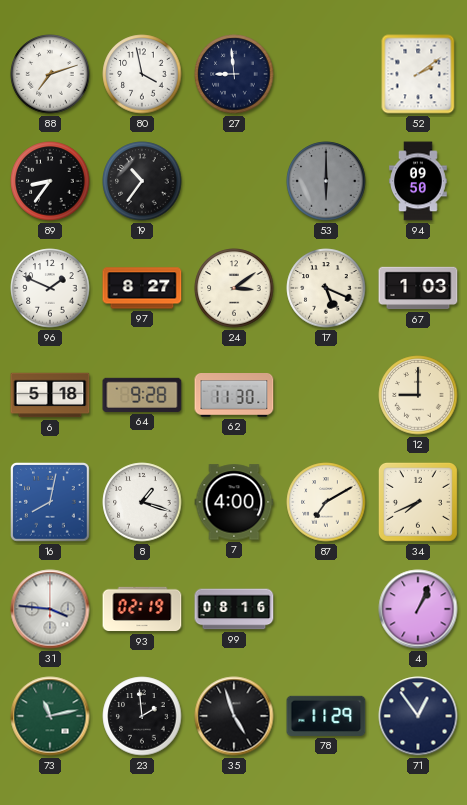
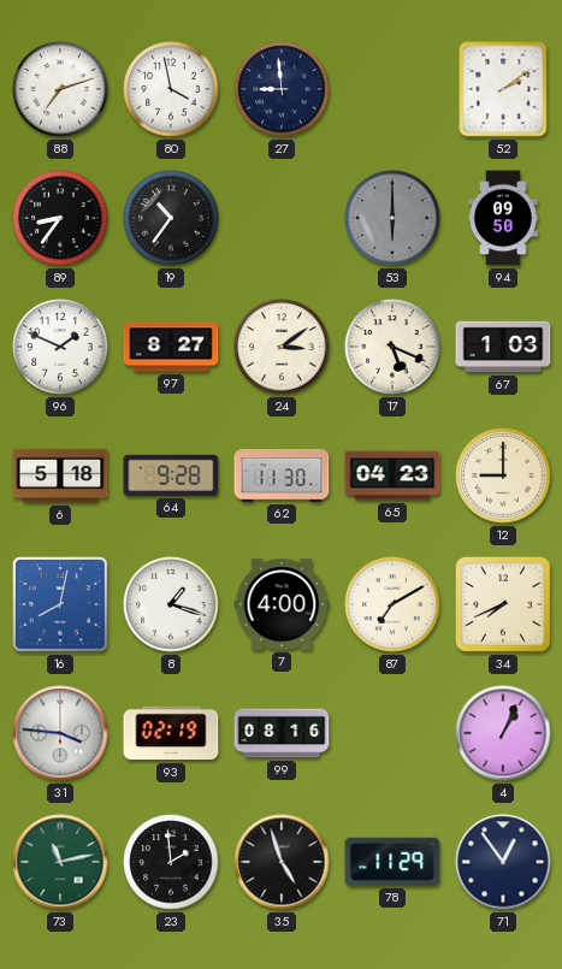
65: none -> 04:23 (392, 475)
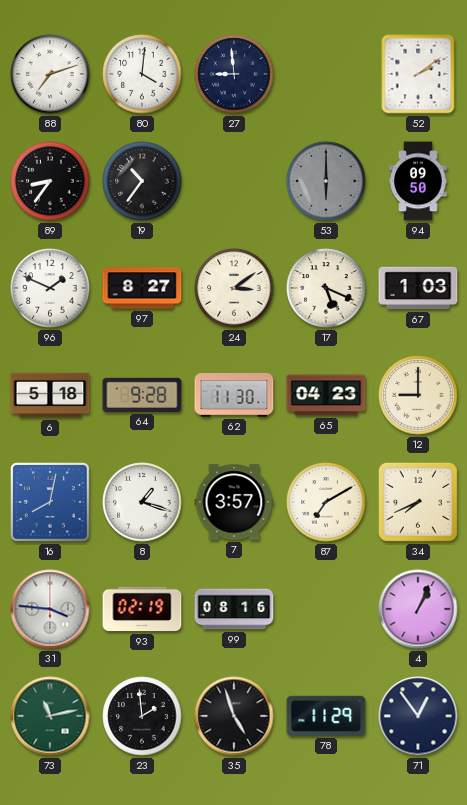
80: 3:58 -> 4:01 (142, 74)
7: 4:00 -> 3:57 (234, 502)
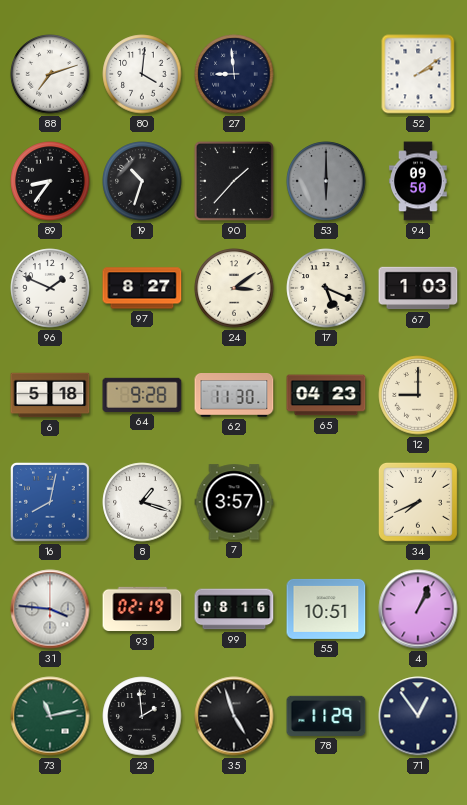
19: 10:36 -> 10:33 (142, 181)
90: none -> 1:37 (234, 181)
87: 7:10 -> none (326, 502)
55: none -> 10:51 (326, 609)
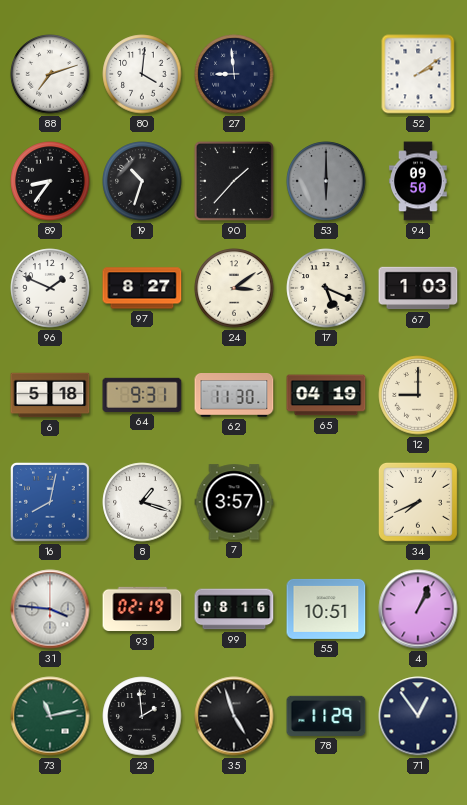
64: 9:28 -> 9:31 (142, 395)
65: 04:23 -> 04:19 (326, 395)
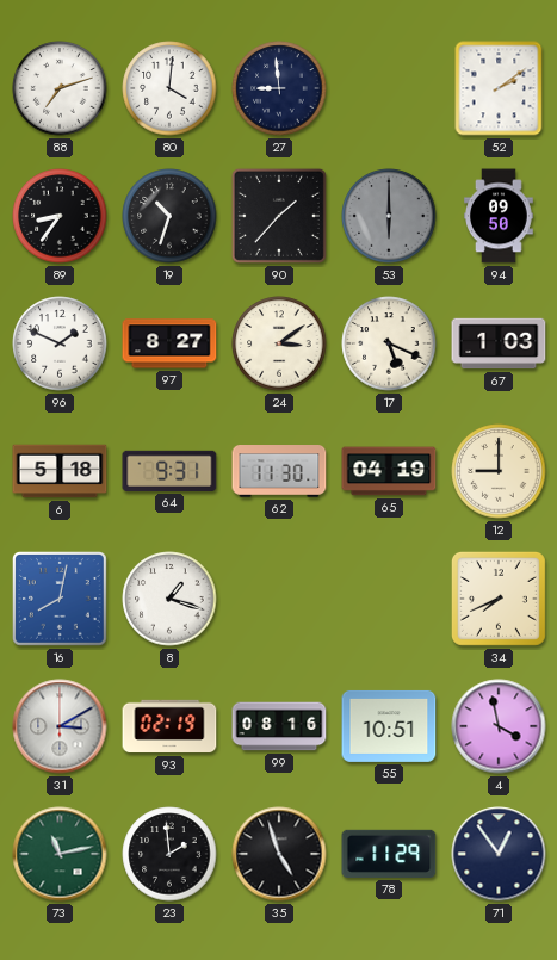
7: 3:57 -> none (234, 502)
31: 3:46 -> 3:10 (60, 726)
4: 1:04 -> 3:58 (499, 726)
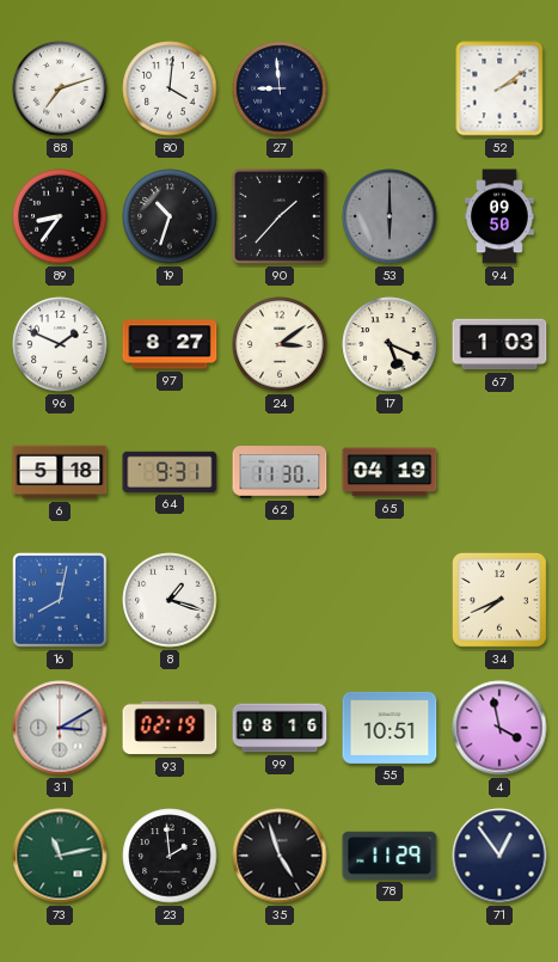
12: 9:00 -> none (499, 471)
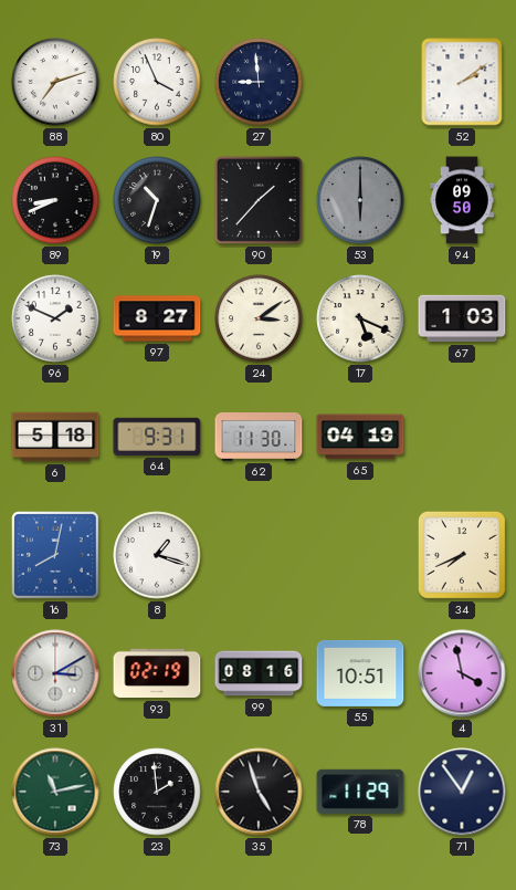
80: 4:01 -> 3:56 (157, 82)
89: 8:36 -> 8:41 (55, 200)
